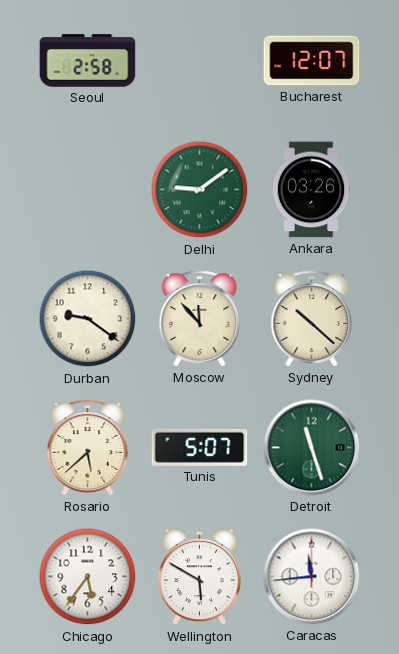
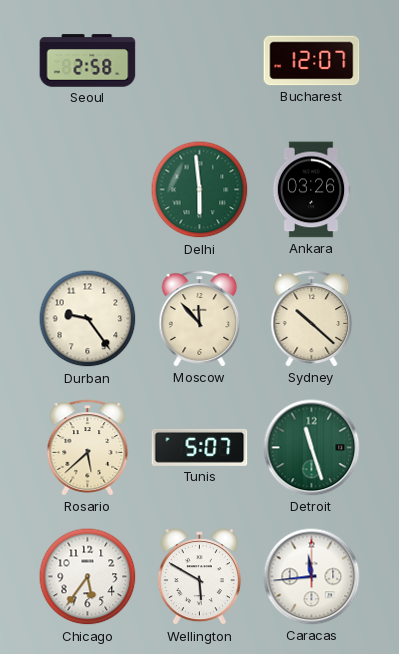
Delhi: 9:09 -> 5:59 (200, 190)
Durban: 9:21 -> 9:24 (88, 319)
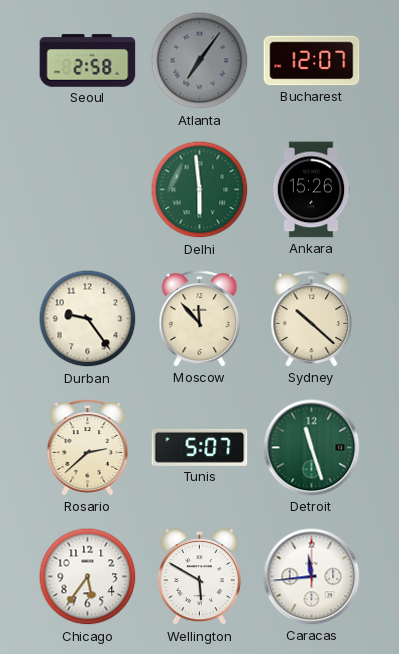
Atlanta: none -> 7:06 (200, 61)
Ankara: 03:26 -> 15:26 (311, 190)
Rosario: 5:38 -> 2:38 (88, 448)
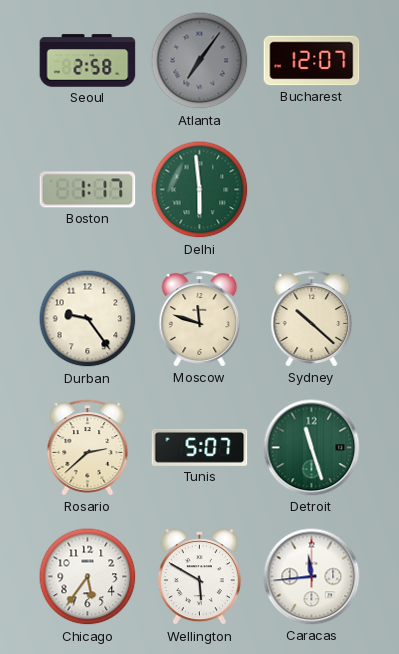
Boston: none -> 1:17 (88, 190)
Ankara: 15:26 -> none (311, 190)
Moscow: 11:53 -> 11:48 (200, 319)
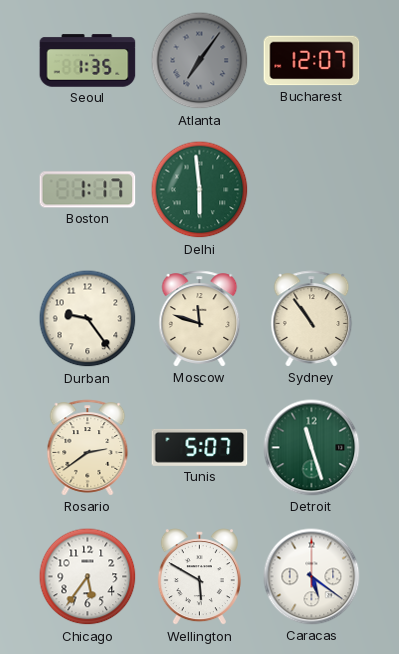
Seoul: 2:58 -> 1:35 (88, 61)
Sydney: 10:22 -> 10:54 (312, 319)
Rosario: 2:38 -> 2:39 (88, 448)
Caracas: 11:44 -> 5:21 (312, 577)
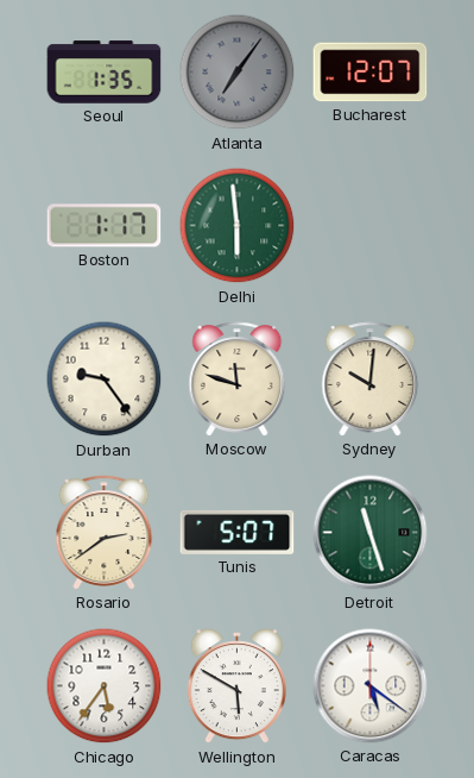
Sydney: 10:54 -> 10:01 (371, 379)
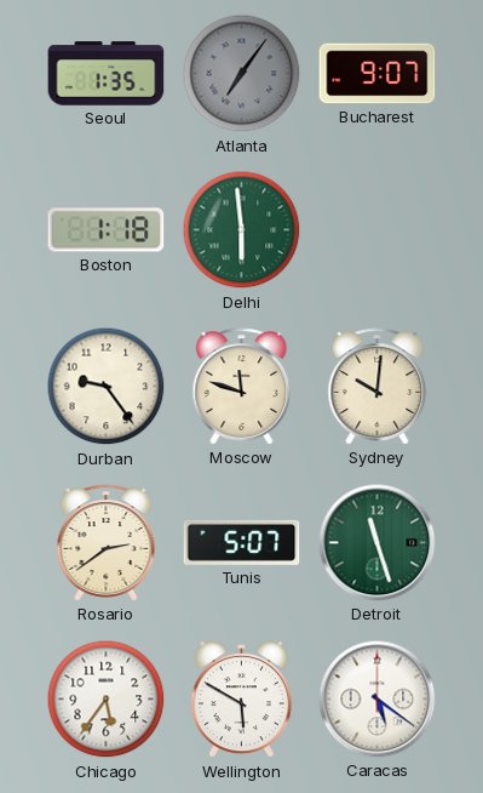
Bucharest: 12:07 -> 9:07 (378, 74)
Boston: 1:17 -> 1:18 (107, 230)
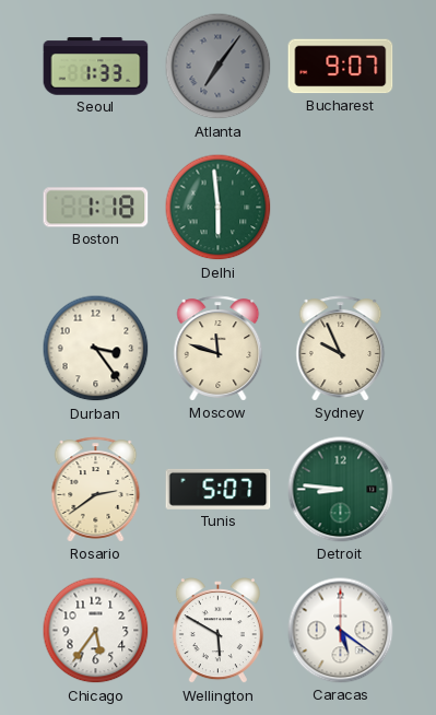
Seoul: 1:35 -> 1:33 (96, 67)
Durban: 9:24 -> 3:24 (96, 349)
Sydney: 10:01 -> 9:56 (341, 349)
Detroit: 11:27 -> 8:46 (341, 490)
